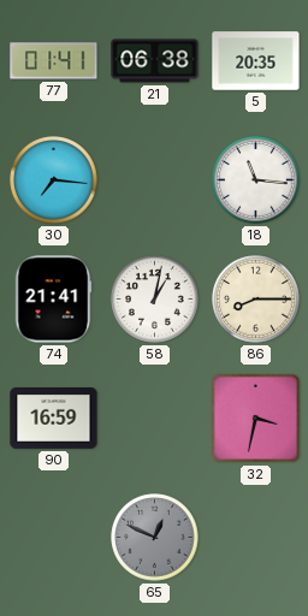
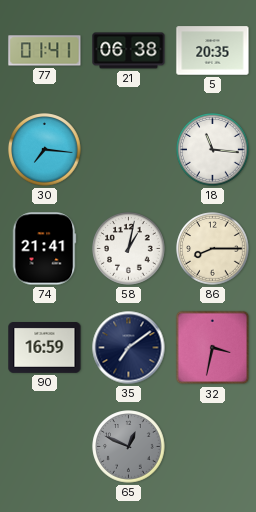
35: none -> 7:09 (129, 348)
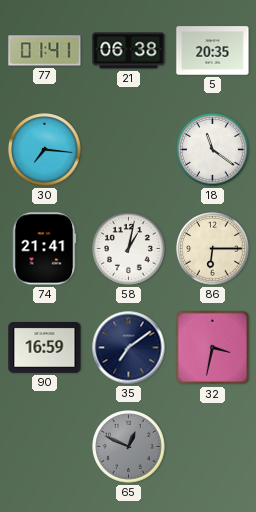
18: 11:16 -> 11:21 (213, 150)
86: 8:15 -> 6:15 (213, 249)
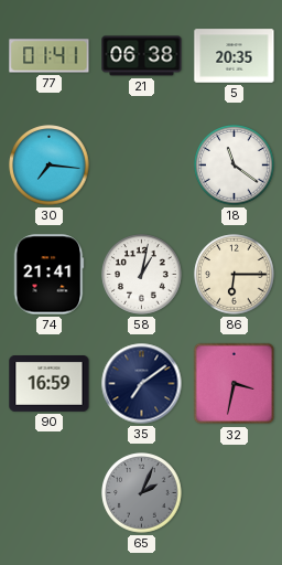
65: 12:49 -> 2:04 (142, 493)
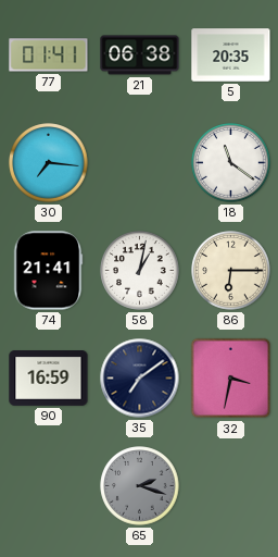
65: 2:04 -> 2:18 (140, 486)
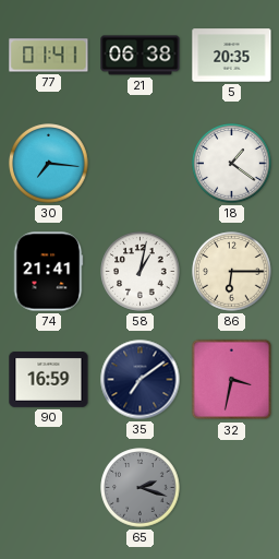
18: 11:21 -> 1:21 (232, 164)
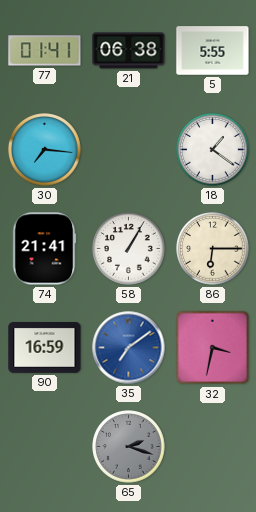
5: 20:35 -> 5:55 (213, 51)
58: 1:02 -> 1:05 (129, 249)
35 dial: navy -> blue (129, 348)
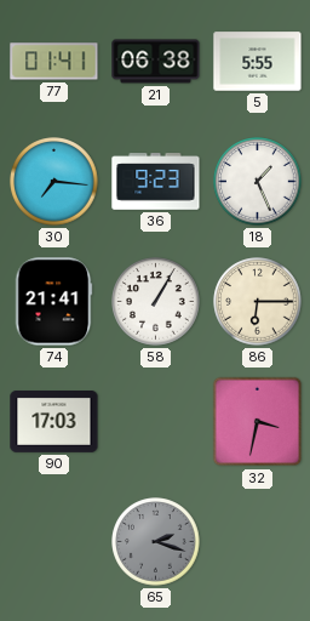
36: none -> 9:23 (156, 182)
18: 1:21 -> 1:26 (258, 182)
90: 16:59 -> 17:03 (54, 422)
35: 7:09 -> none (129, 348)
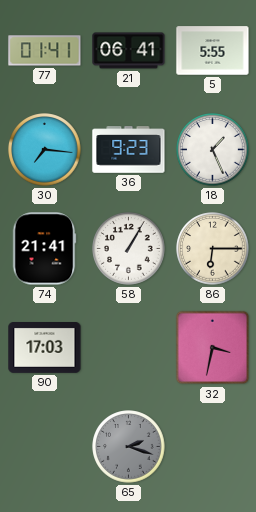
21: 06:38 -> 06:41 (129, 51)
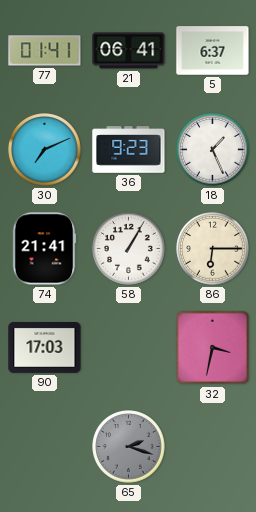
5: 5:55 -> 6:37 (213, 51)
30: 7:16 -> 7:11 (45, 150)
